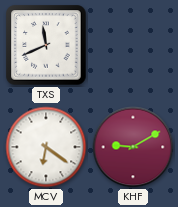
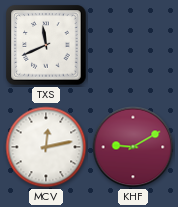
MCV: 6:21 -> 12:13 (46, 147)
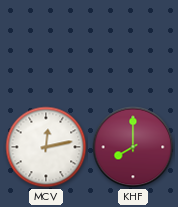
TXS: 11:41 -> none (46, 45)
KHF: 9:10 -> 8:00 (133, 147)
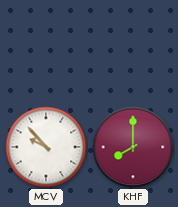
MCV: 12:13 -> 9:53 (46, 147)
